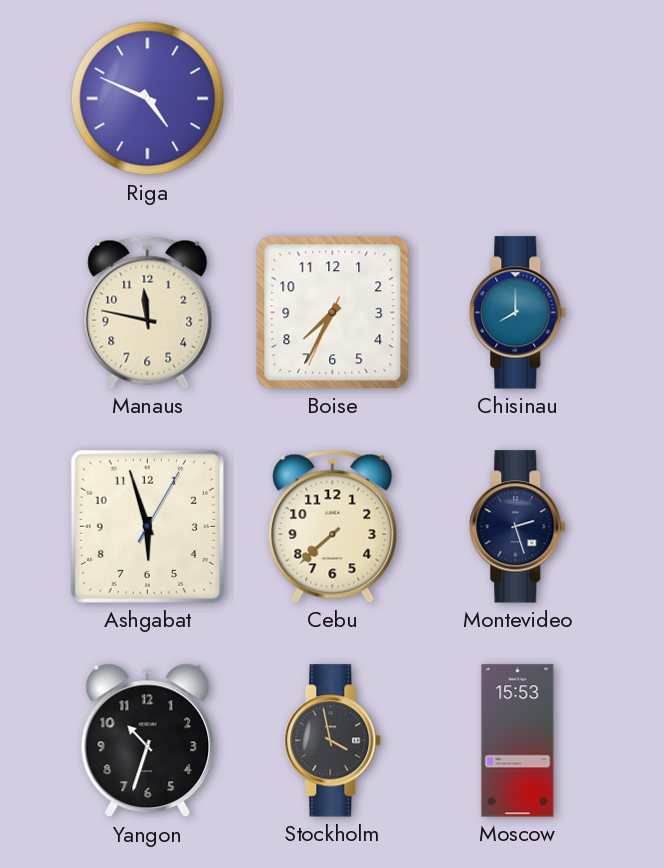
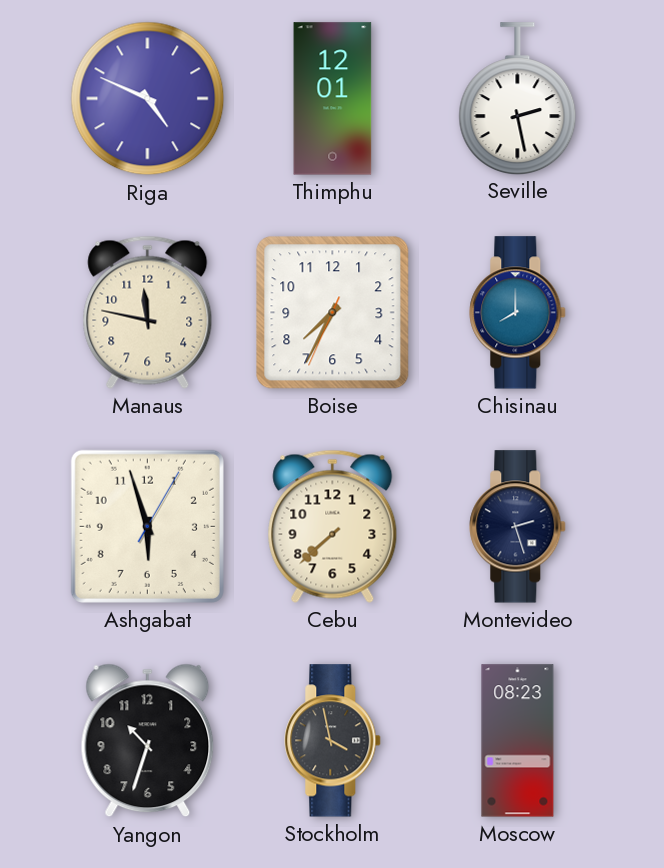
Thimphu: none -> 12:01 (333, 99)
Seville: none -> 2:28 (518, 98)
Moscow: 15:53 -> 08:23 (518, 741)
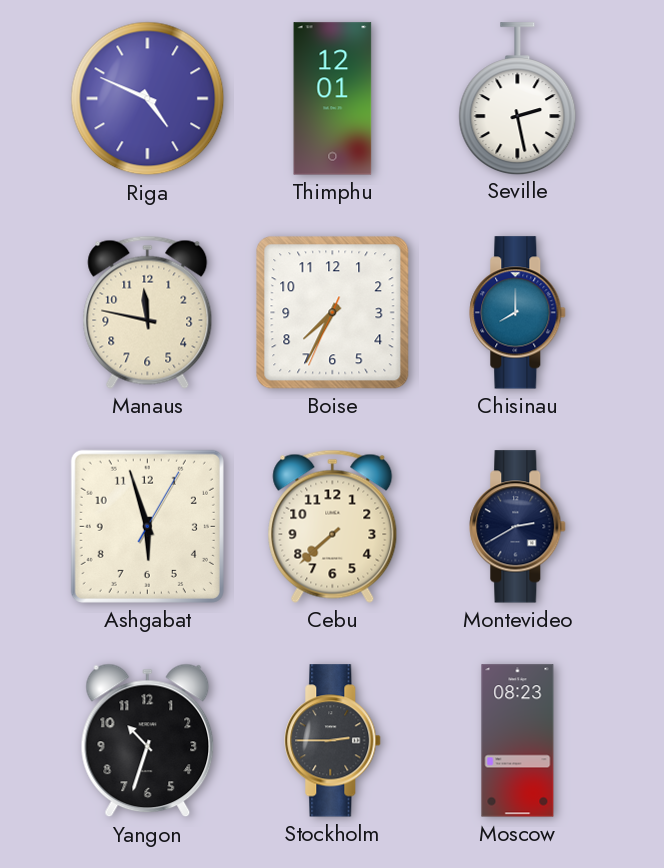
Montevideo: 2:27 -> 2:40 (518, 527)
Stockholm: 3:58 -> 2:45 (333, 741)
